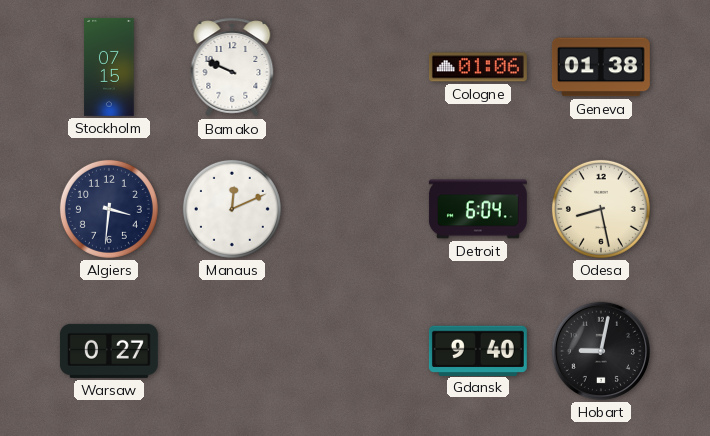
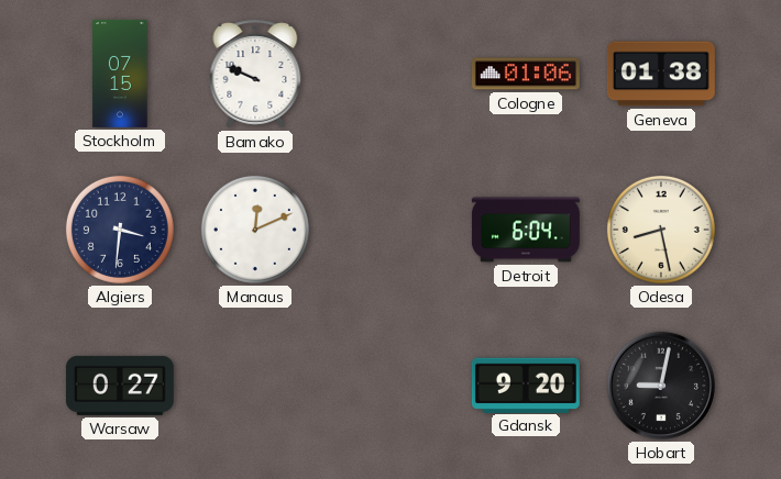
Gdansk: 9:40 -> 9:20 (526, 385)
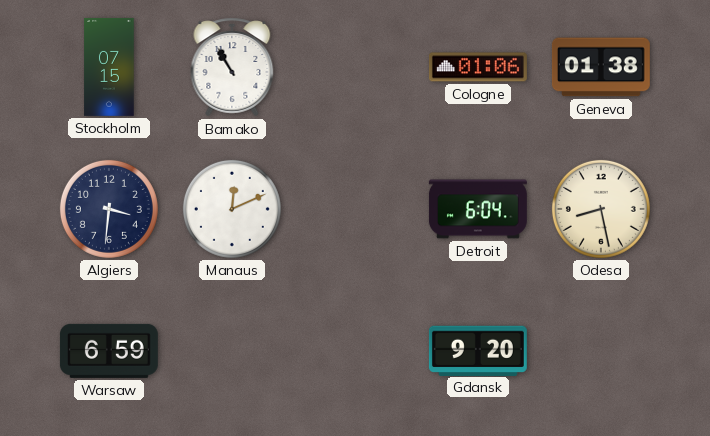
Bamako: 9:49 -> 10:55 (232, 67)
Warsaw: 0:27 -> 6:59 (109, 351)
Hobart: 9:02 -> none (661, 386)
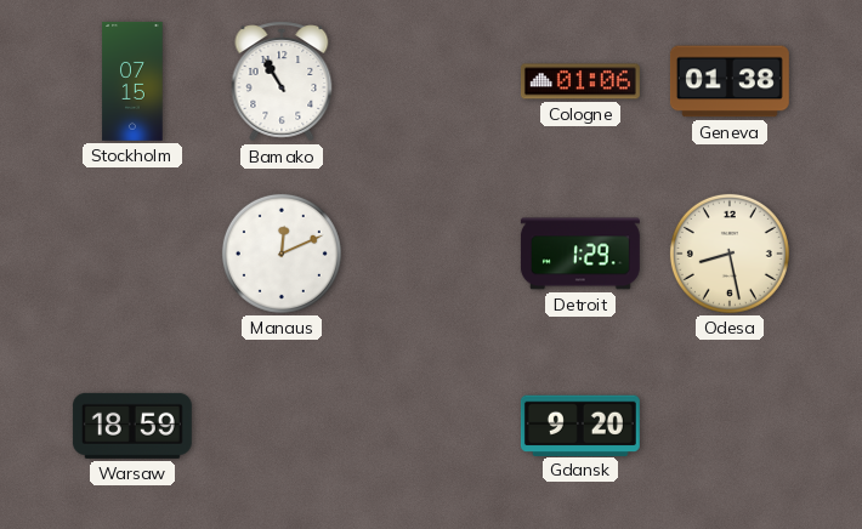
Algiers: 3:31 -> none (109, 209)
Detroit: 6:04 -> 1:29 (580, 254)
Warsaw: 6:59 -> 18:59 (132, 426)
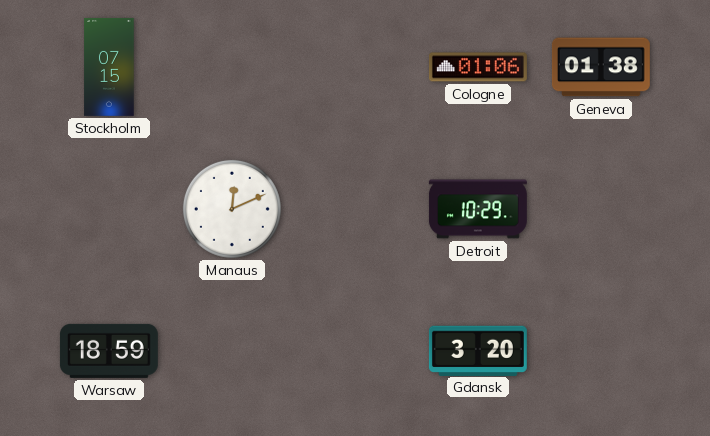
Bamako: 10:55 -> none (282, 81)
Detroit: 1:29 -> 10:29 (478, 209)
Odesa: 8:28 -> none (730, 254)
Gdansk: 9:20 -> 3:20 (478, 350)
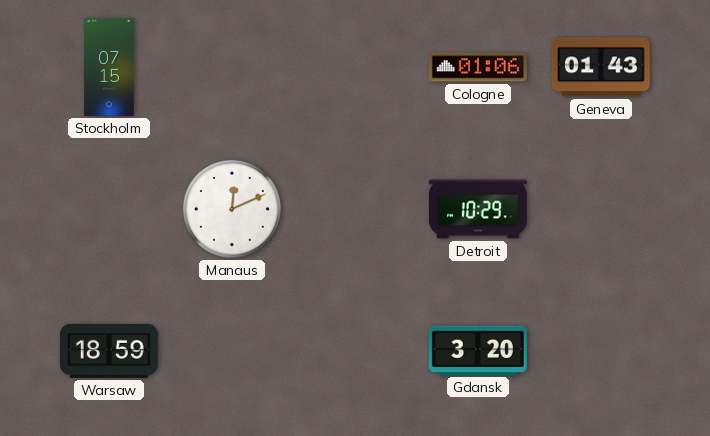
Geneva: 01:38 -> 01:43 (601, 67)
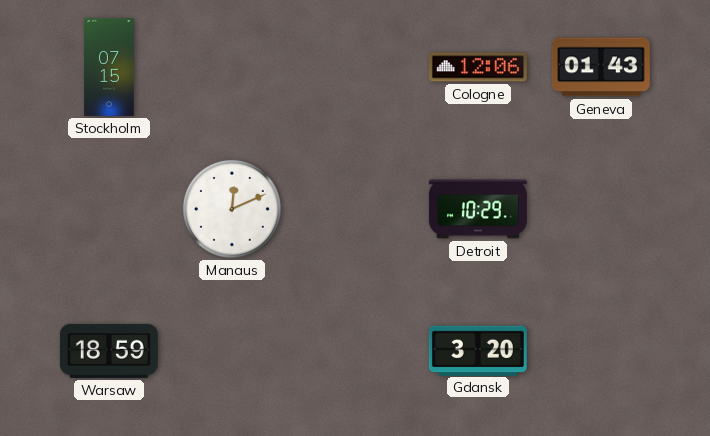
Cologne: 01:06 -> 12:06 (478, 67)
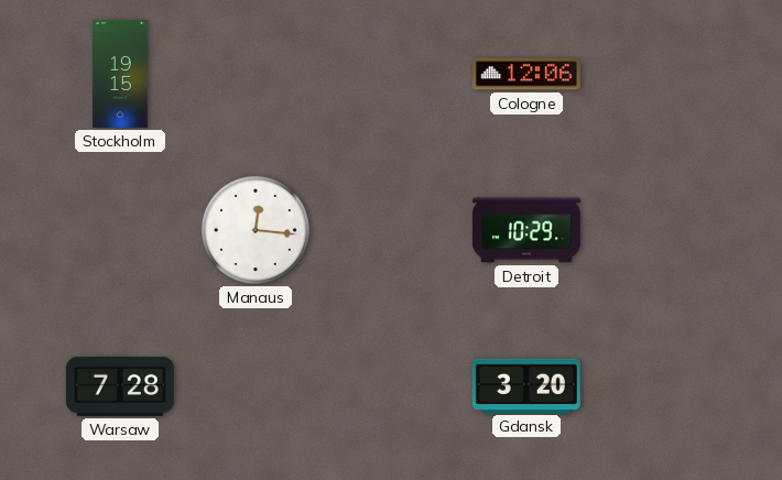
Stockholm: 07:15 -> 19:15 (120, 74)
Geneva: 01:43 -> none (601, 67)
Manaus: 12:11 -> 12:16 (256, 230)
Warsaw: 18:59 -> 7:28 (120, 386)
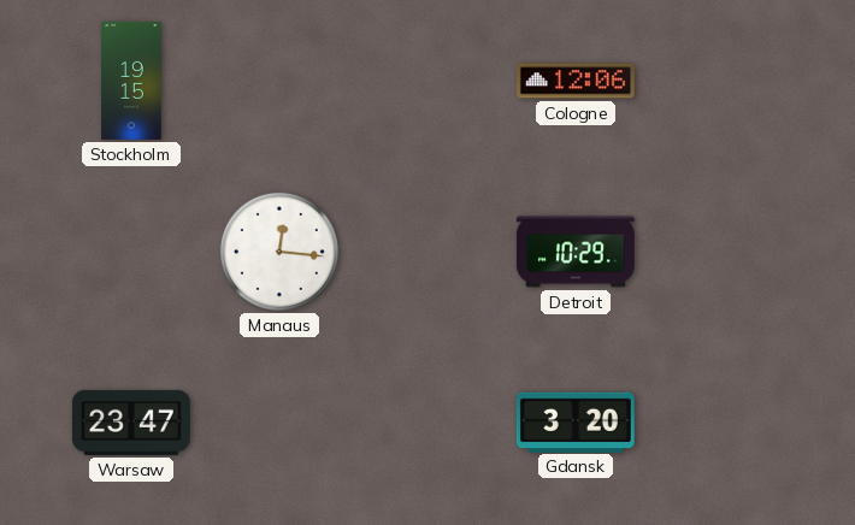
Warsaw: 7:28 -> 23:47 (131, 423)
